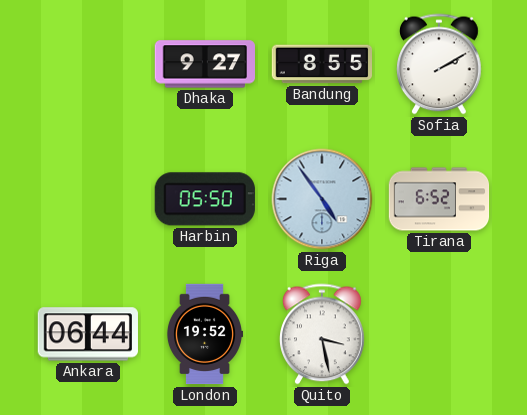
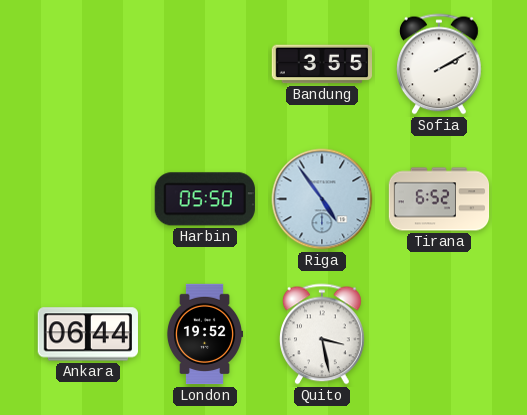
Dhaka: 9:27 -> none (204, 64)
Bandung: 8:55 -> 3:55 (321, 64)
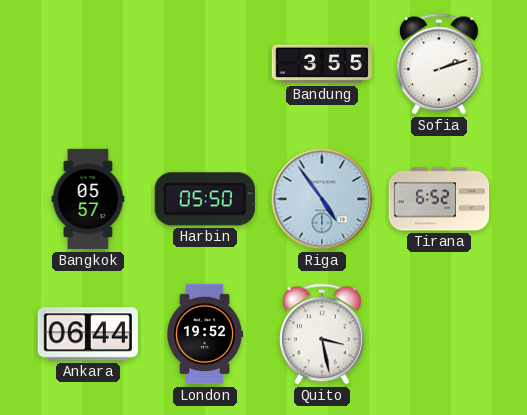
Sofia: 2:10 -> 2:12 (440, 64)
Bangkok: none -> 05:57 (88, 199)
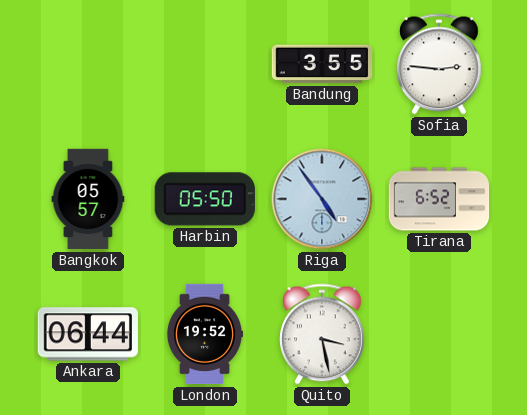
Sofia: 2:12 -> 2:46 (440, 64)
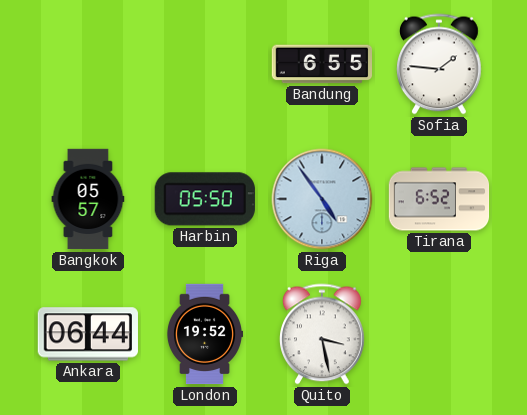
Bandung: 3:55 -> 6:55 (321, 64)
Sofia: 2:46 -> 1:46 (440, 64)
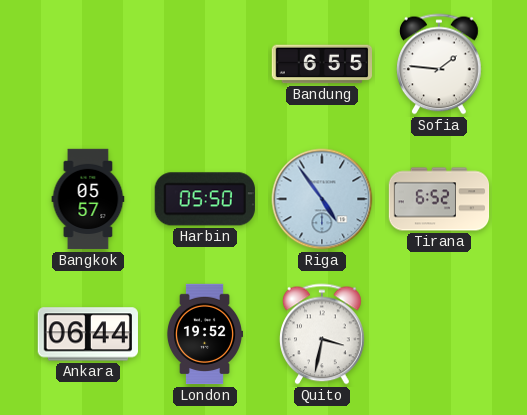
Quito: 3:28 -> 3:32 (323, 334)
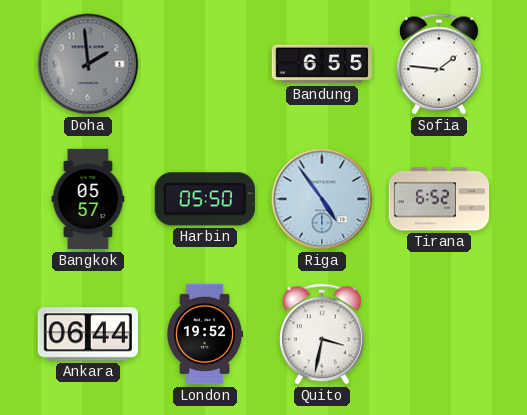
Doha: none -> 1:59 (88, 64)
